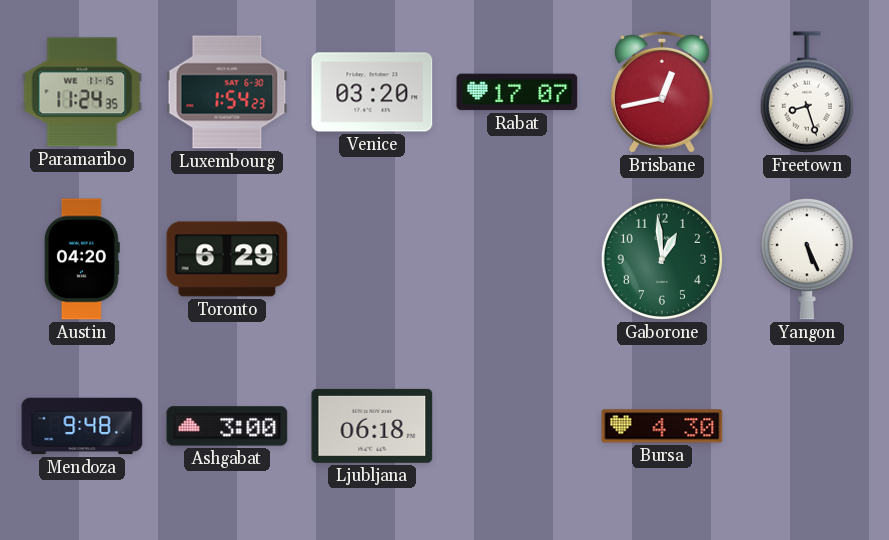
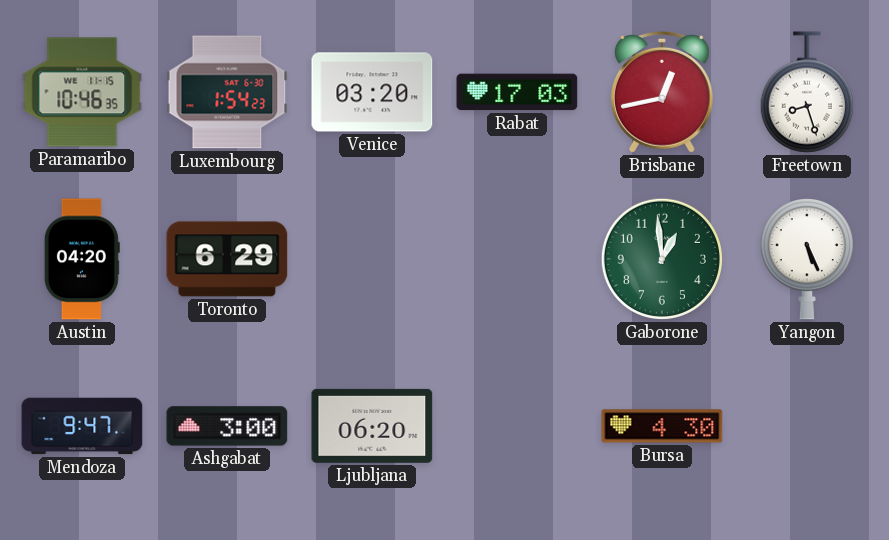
Paramaribo: 11:24 -> 10:46 (82, 92)
Rabat: 17:07 -> 17:03 (517, 92)
Mendoza: 9:48 -> 9:47 (82, 426)
Ljubljana: 06:18 -> 06:20 (372, 426)
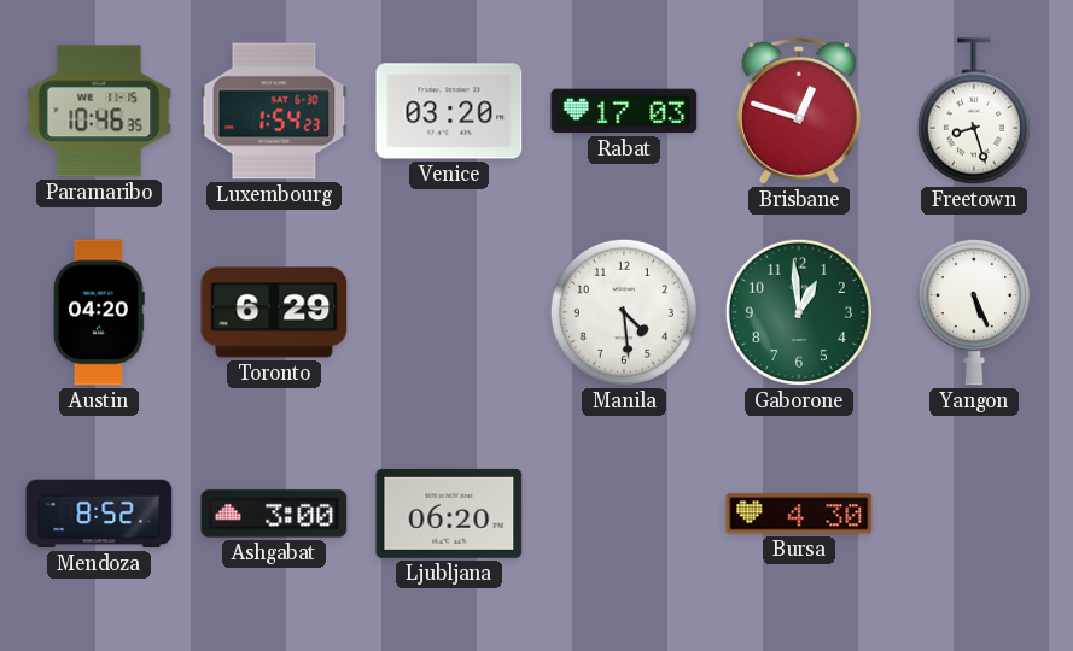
Brisbane: 12:43 -> 12:48 (799, 111)
Manila: none -> 4:29 (624, 312)
Mendoza: 9:47 -> 8:52 (99, 514)
